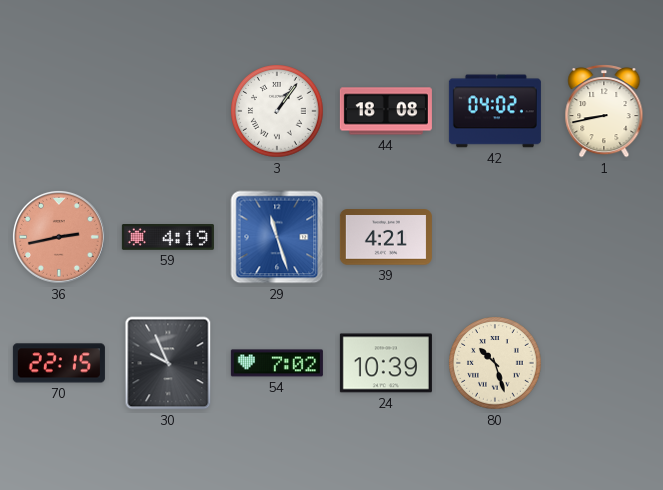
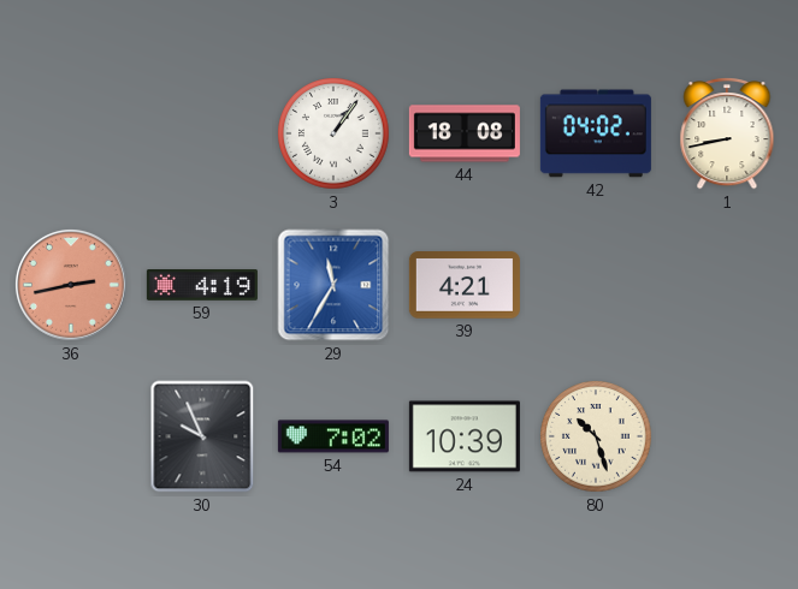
29: 11:27 -> 11:35 (333, 285)
70: 22:15 -> none (59, 363)
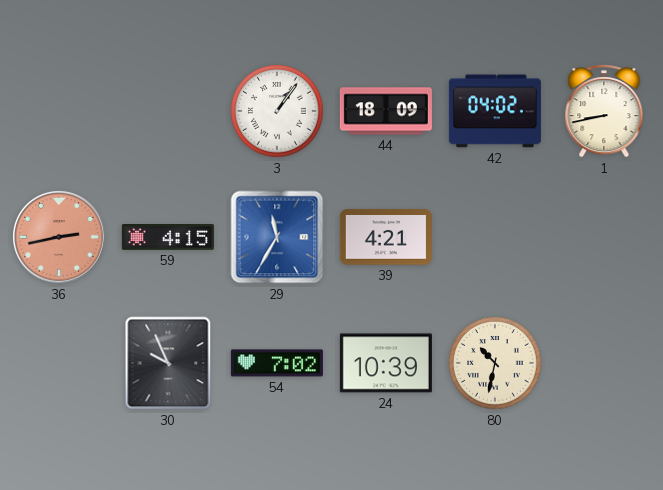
44: 18:08 -> 18:09 (386, 111)
59: 4:19 -> 4:15 (168, 238)
80: 10:27 -> 10:32 (495, 363)
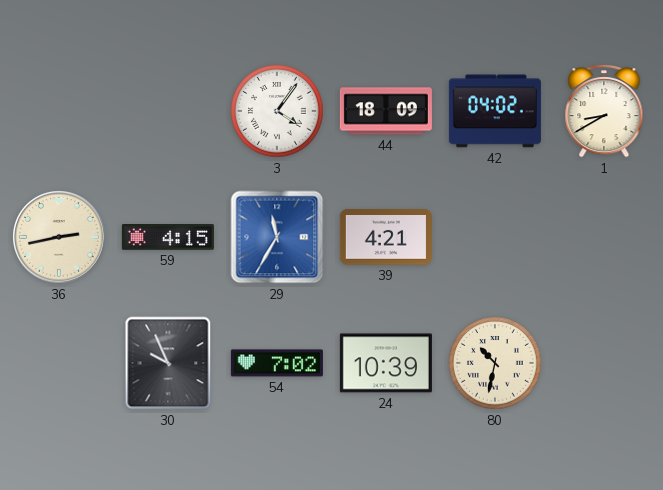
3: 1:06 -> 4:06 (277, 111)
1: 8:43 -> 8:40 (604, 112)
36 dial: salmon -> cream (59, 237)
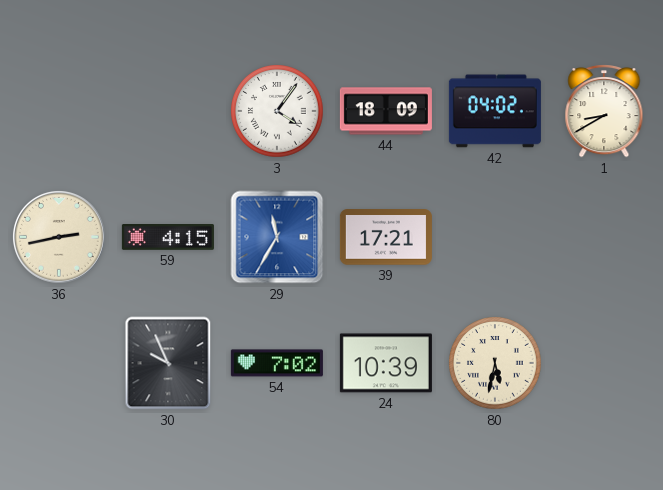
39: 4:21 -> 17:21 (386, 237)
80: 10:32 -> 5:32 (495, 363)
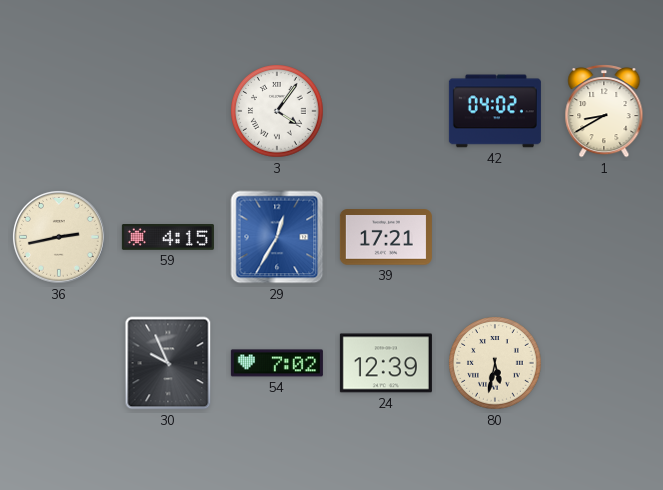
44: 18:09 -> none (386, 111)
29: 11:35 -> 12:35 (277, 237)
24: 10:39 -> 12:39 (386, 363)
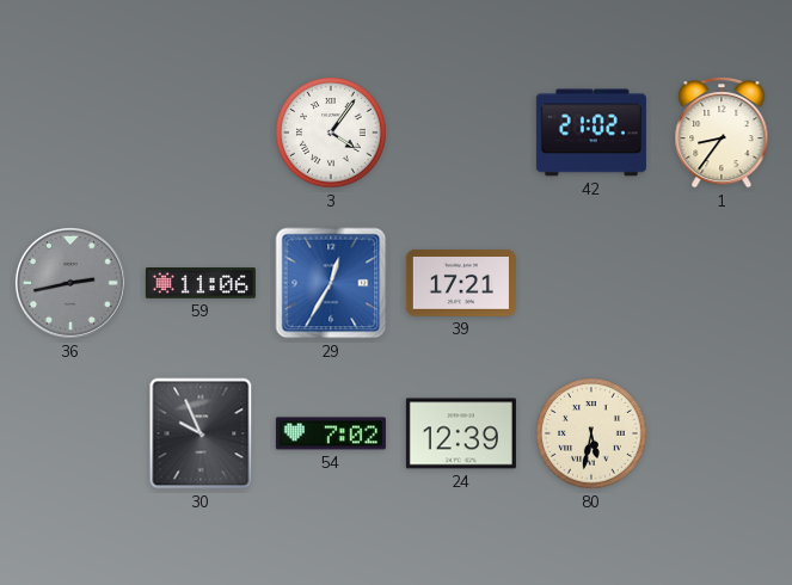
42: 04:02 -> 21:02 (591, 133)
1: 8:40 -> 8:36 (722, 134)
36 dial: cream -> grey (70, 283)
59: 4:15 -> 11:06 (201, 284)
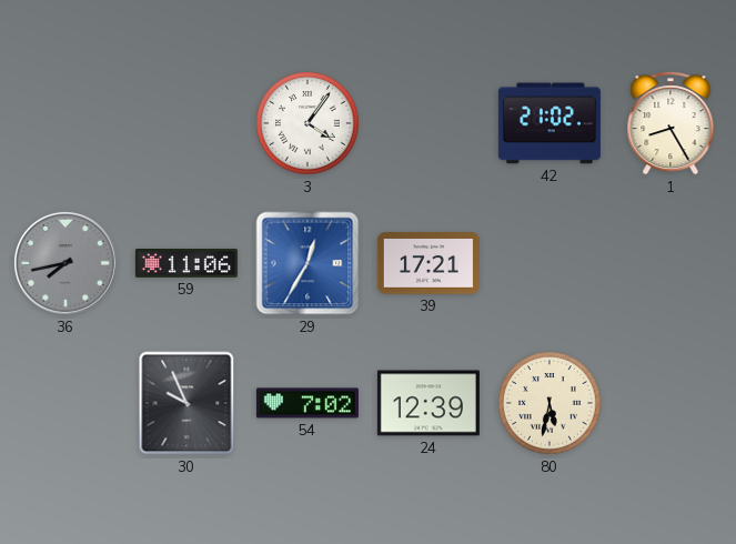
1: 8:36 -> 8:25 (671, 124)
36: 2:43 -> 7:43 (65, 263)
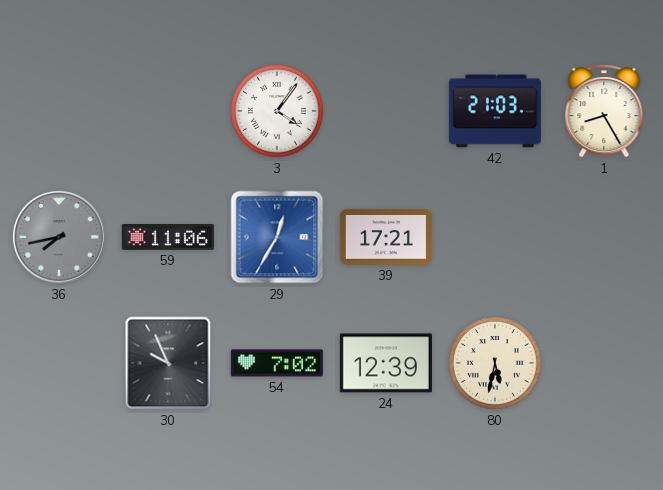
42: 21:02 -> 21:03 (495, 111)
